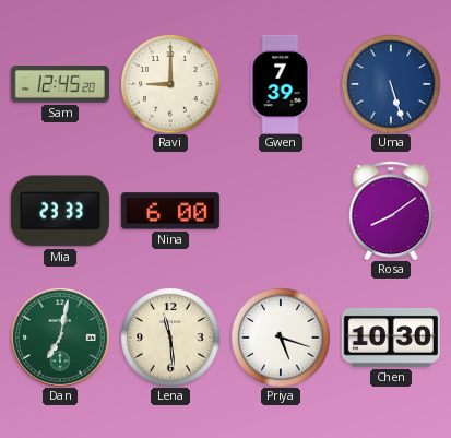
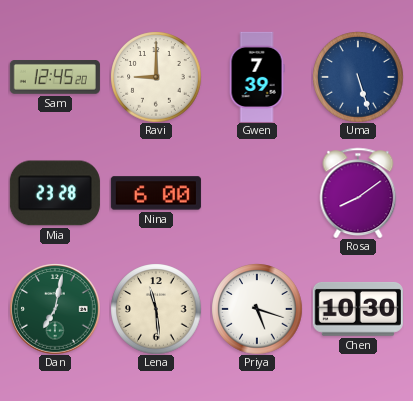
Mia: 23:33 -> 23:28 (55, 193)
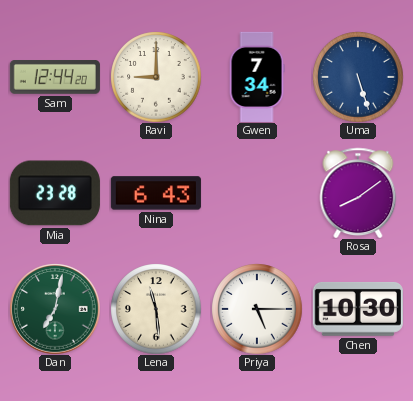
Sam: 12:45 -> 12:44 (55, 78)
Gwen: 7:39 -> 7:34 (257, 77)
Nina: 6:00 -> 6:43 (156, 193)
Priya: 5:18 -> 5:15 (257, 309)
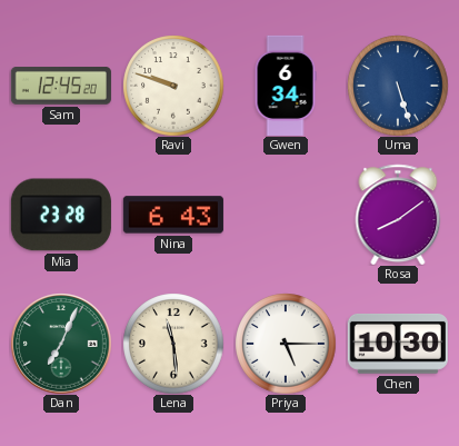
Sam: 12:44 -> 12:45 (61, 87)
Ravi: 9:00 -> 9:48 (173, 86)
Gwen: 7:34 -> 6:34 (286, 86)
Dan: 7:02 -> 7:04 (61, 344)
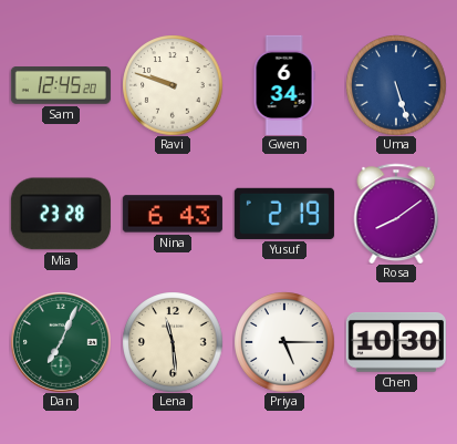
Yusuf: none -> 2:19 (284, 214)
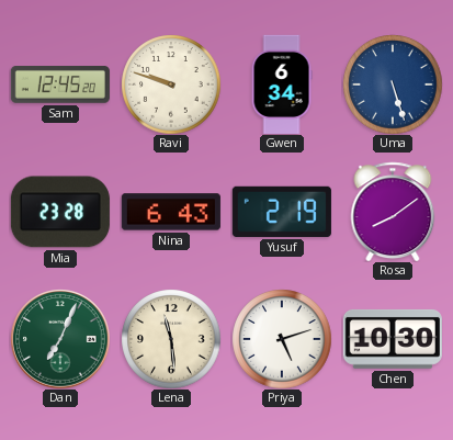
Priya: 5:15 -> 5:12 (282, 339)
